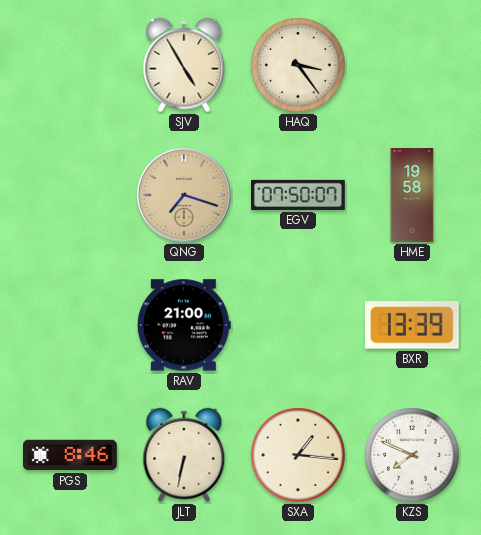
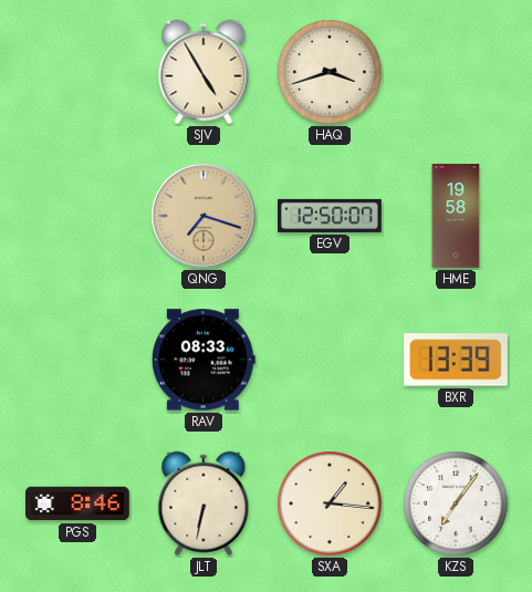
HAQ: 3:24 -> 3:42 (330, 72)
EGV: 07:50 -> 12:50 (330, 216)
RAV: 21:00 -> 08:33 (204, 360)
KZS: 7:49 -> 7:06 (456, 503)
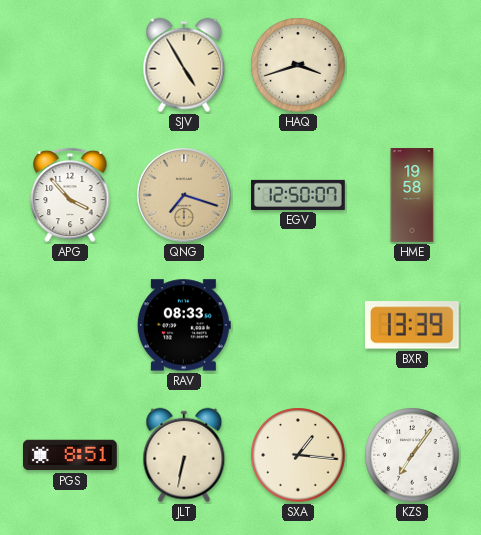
APG: none -> 3:53 (70, 195)
PGS: 8:46 -> 8:51 (71, 455)
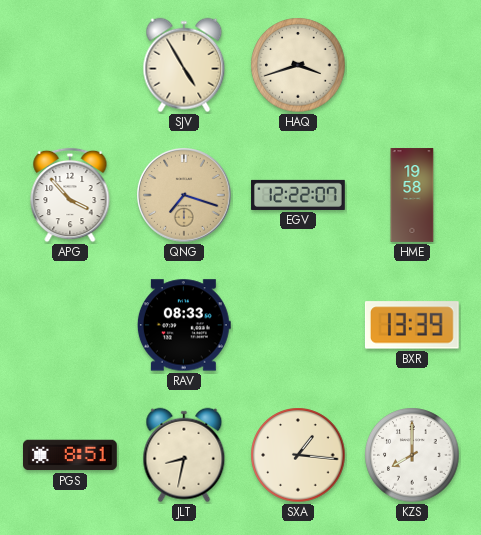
EGV: 12:50 -> 12:22 (298, 195)
JLT: 6:32 -> 8:32 (184, 455)
KZS: 7:06 -> 8:00 (412, 455)
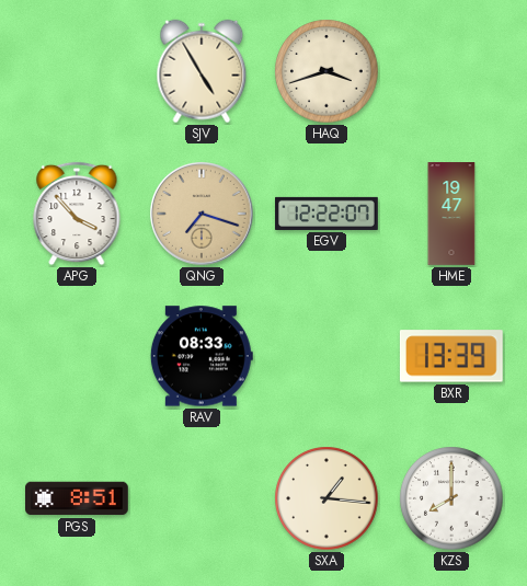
HME: 19:58 -> 19:47 (451, 214)
JLT: 8:32 -> none (184, 455)
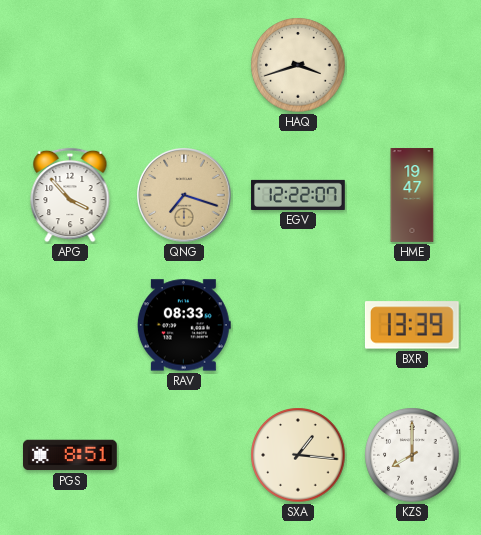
SJV: 4:55 -> none (202, 71)
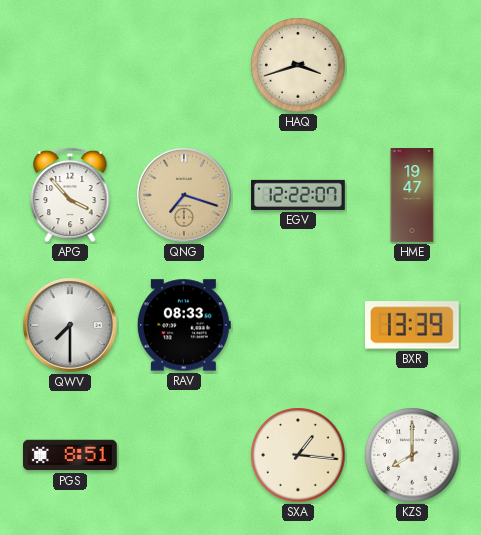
QWV: none -> 7:30 (70, 325)
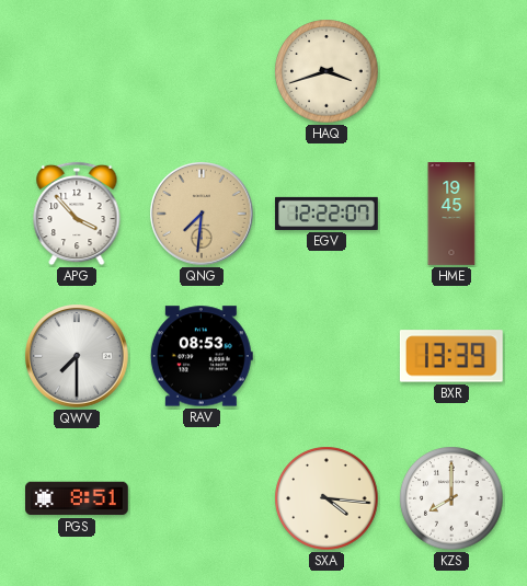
QNG: 7:18 -> 7:31 (202, 214)
HME: 19:47 -> 19:45 (451, 214)
RAV: 08:33 -> 08:53 (202, 356)
SXA: 1:16 -> 4:16 (326, 498)
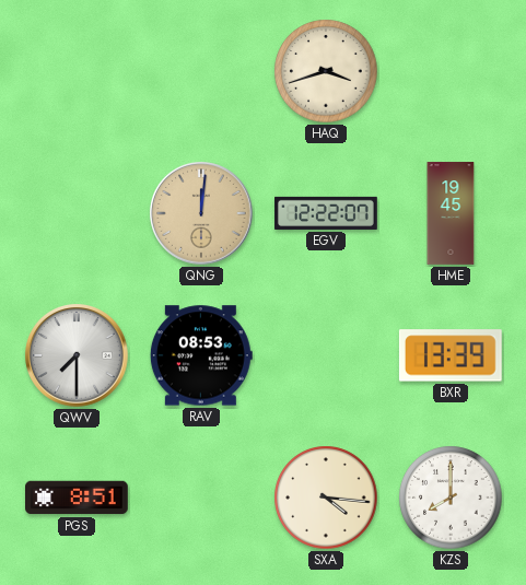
APG: 3:53 -> none (77, 214)
QNG: 7:31 -> 12:01 (201, 213)
